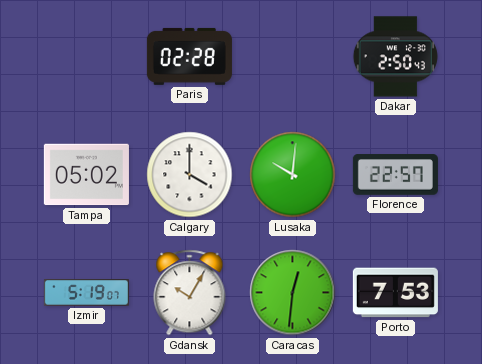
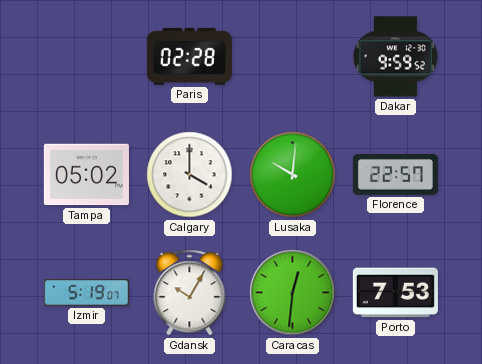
Dakar: 2:50 -> 9:59 (395, 57)
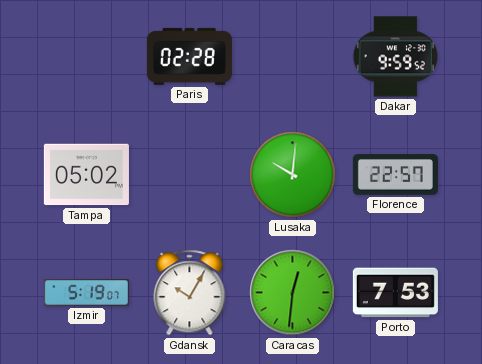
Calgary: 4:00 -> none (190, 175)
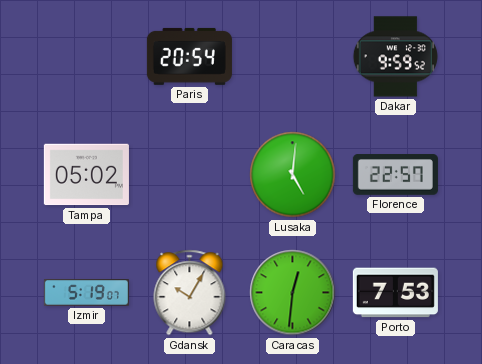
Paris: 02:28 -> 20:54 (189, 56)
Lusaka: 10:01 -> 5:01 (293, 175)
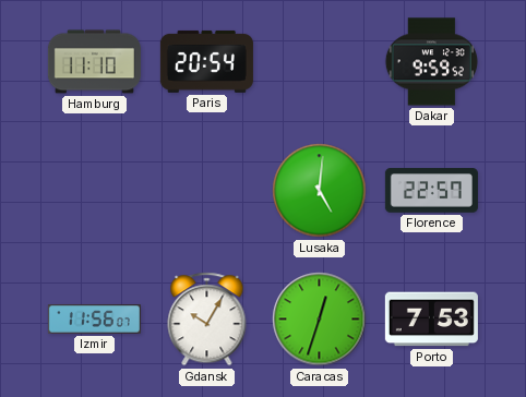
Hamburg: none -> 11:10 (94, 62)
Tampa: 05:02 -> none (86, 175)
Izmir: 5:19 -> 11:56 (94, 320)
Caracas: 12:31 -> 12:33 (320, 320)
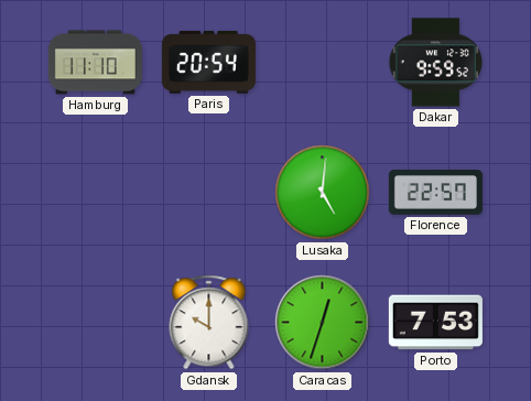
Izmir: 11:56 -> none (94, 320)
Gdansk: 10:05 -> 10:00 (209, 323)
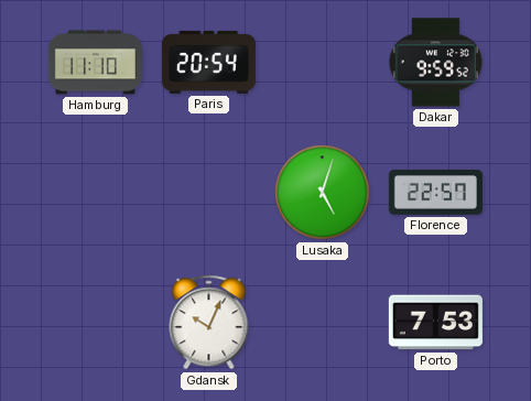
Lusaka: 5:01 -> 5:03 (323, 193)
Gdansk: 10:00 -> 10:04 (209, 323)
Caracas: 12:33 -> none (323, 323)
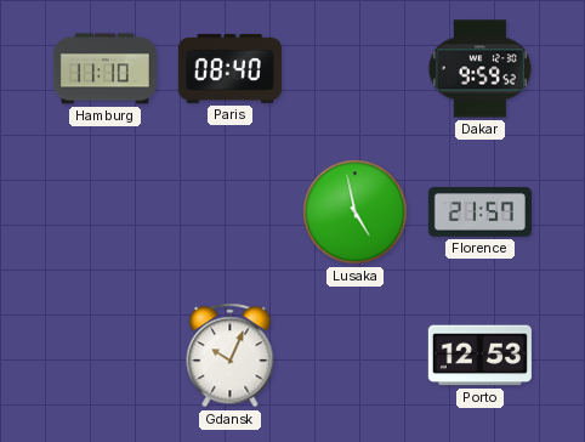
Paris: 20:54 -> 08:40 (229, 68)
Lusaka: 5:03 -> 4:58 (356, 212)
Florence: 22:57 -> 21:57 (479, 212)
Porto: 7:53 -> 12:53 (479, 356)
